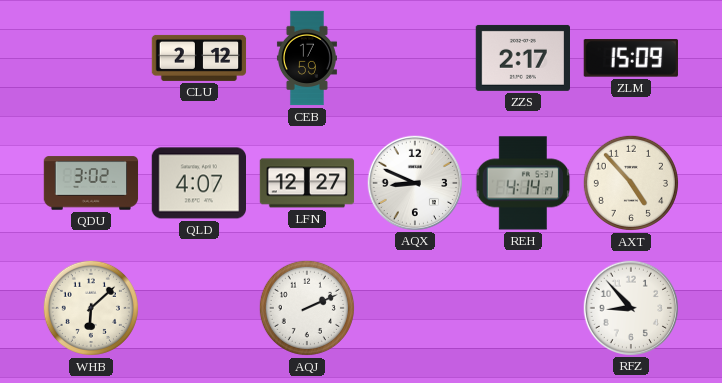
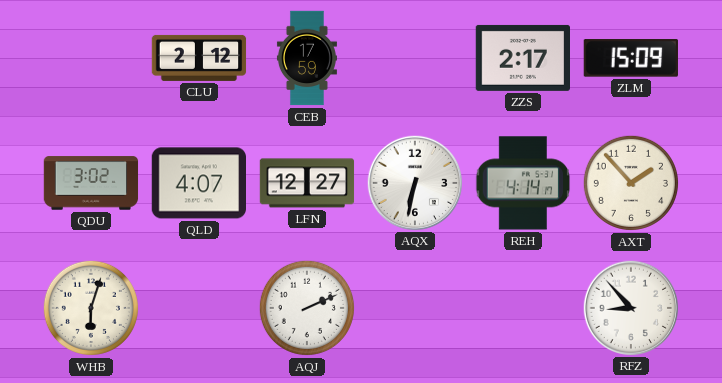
AQX: 8:49 -> 6:32 (414, 182)
AXT: 4:53 -> 1:53 (631, 183)
WHB: 6:08 -> 6:03 (91, 308)
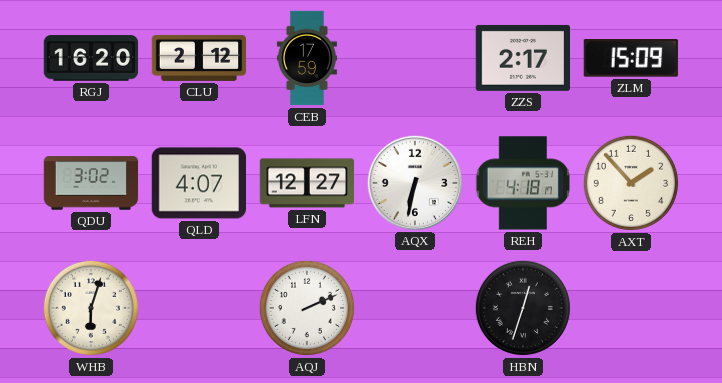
RGJ: none -> 16:20 (91, 58)
REH: 4:14 -> 4:18 (523, 183)
HBN: none -> 12:33 (523, 308)
RFZ: 8:53 -> none (630, 307)
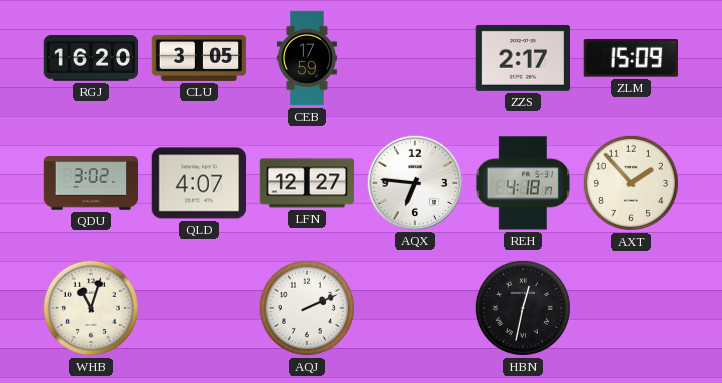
CLU: 2:12 -> 3:05 (199, 58)
AQX: 6:32 -> 6:46 (414, 182)
WHB: 6:03 -> 11:03 (91, 308)
HBN: 12:33 -> 12:32 (523, 308)
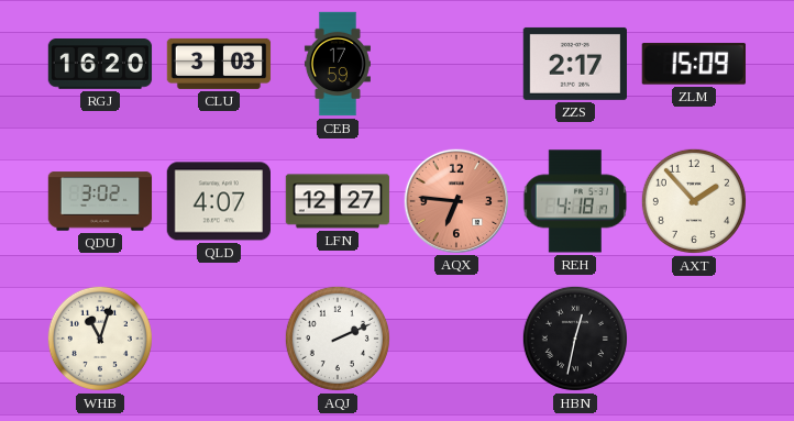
CLU: 3:05 -> 3:03 (219, 64)
AQX dial: white -> salmon (455, 200)
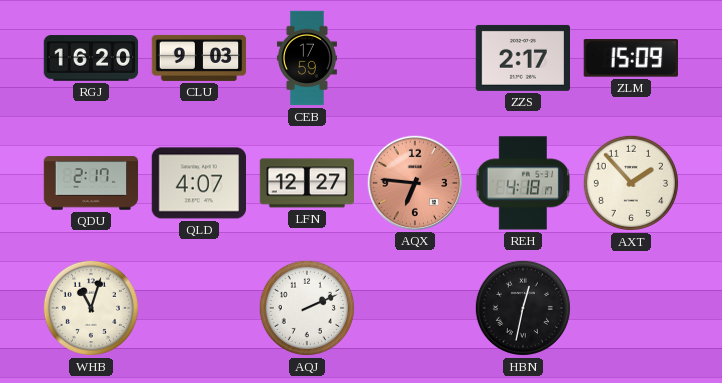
CLU: 3:03 -> 9:03 (199, 58)
QDU: 3:02 -> 2:17 (91, 183)
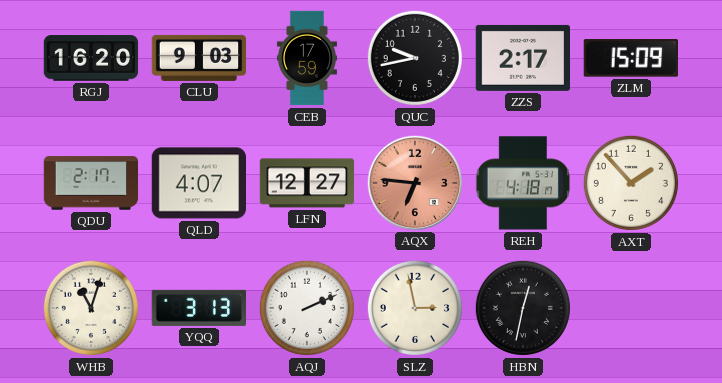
QUC: none -> 9:43 (415, 58)
YQQ: none -> 3:13 (198, 308)
SLZ: none -> 2:58 (415, 308)
